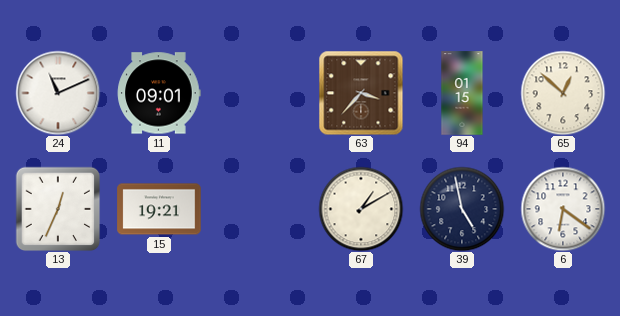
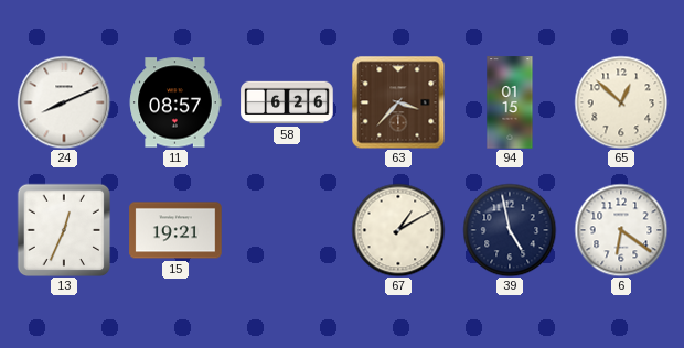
24: 11:11 -> 8:11 (64, 102)
11: 09:01 -> 08:57 (175, 102)
58: none -> 6:26 (287, 102)
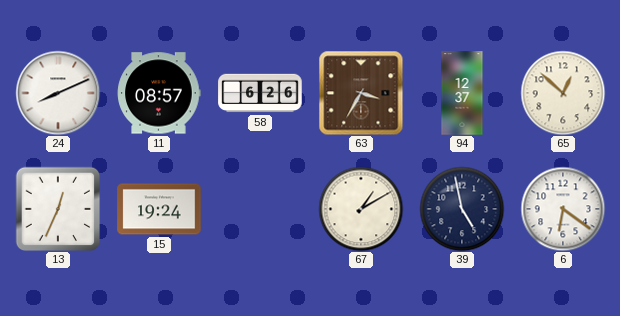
63: 3:37 -> 3:35 (361, 93)
94: 01:15 -> 12:37 (462, 93)
15: 19:21 -> 19:24 (159, 209)
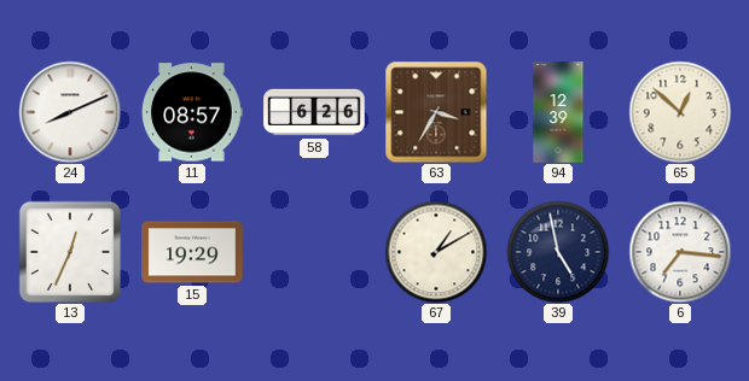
94: 12:37 -> 12:39 (558, 112)
15: 19:24 -> 19:29 (192, 252)
6: 6:21 -> 7:16 (680, 252)
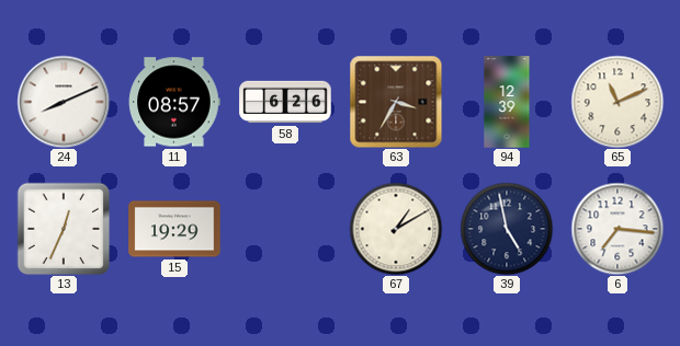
65: 12:52 -> 11:11 (617, 102)
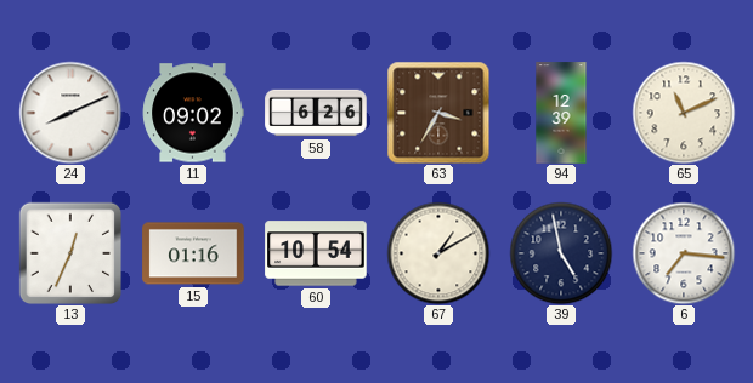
11: 08:57 -> 09:02 (193, 113)
15: 19:29 -> 01:16 (193, 253)
60: none -> 10:54 (316, 253)
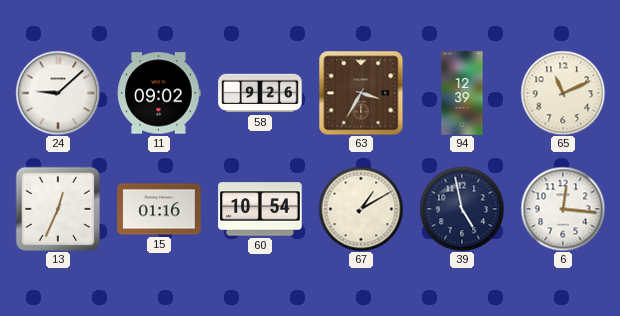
24: 8:11 -> 9:08 (58, 93)
58: 6:26 -> 9:26 (260, 93)
6: 7:16 -> 12:16 (563, 209)
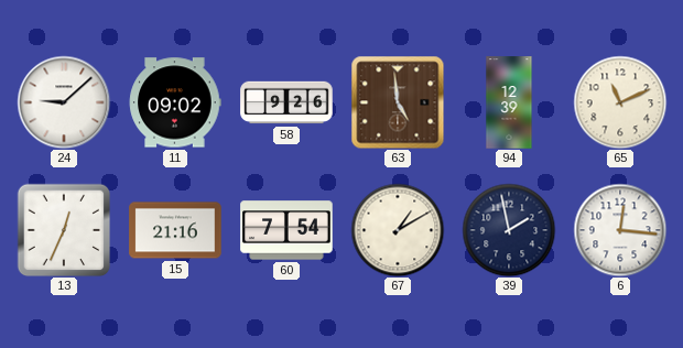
63: 3:35 -> 4:59 (398, 102)
15: 01:16 -> 21:16 (175, 230)
60: 10:54 -> 7:54 (286, 230)
39: 4:58 -> 1:58 (509, 230)
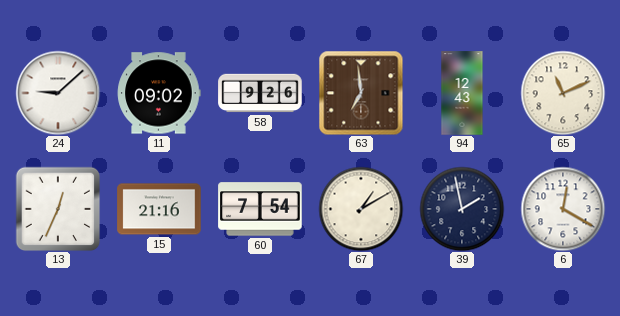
63: 4:59 -> 6:59 (361, 93)
94: 12:39 -> 12:43 (462, 93)
6: 12:16 -> 12:20 (563, 209)
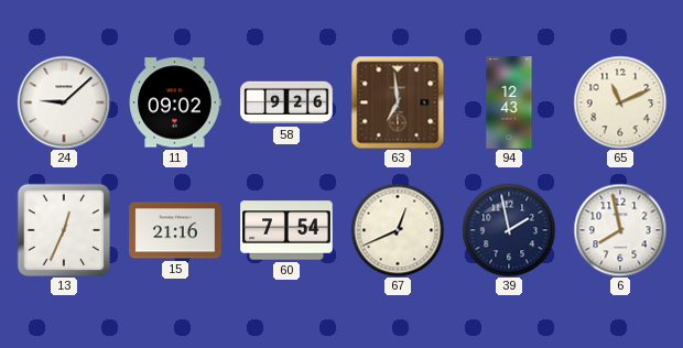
67: 1:10 -> 12:41 (398, 230)
6: 12:20 -> 7:58 (620, 230)
